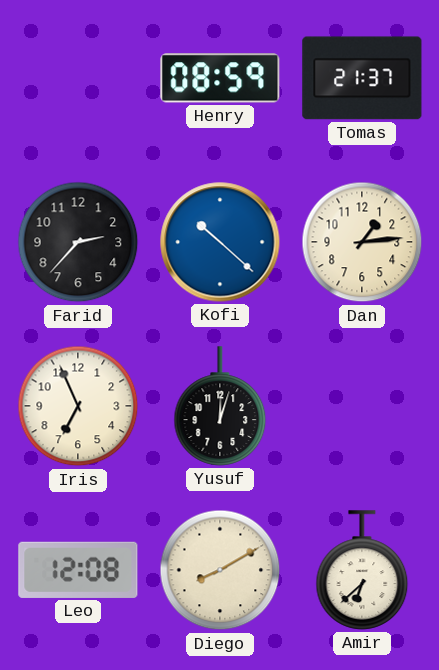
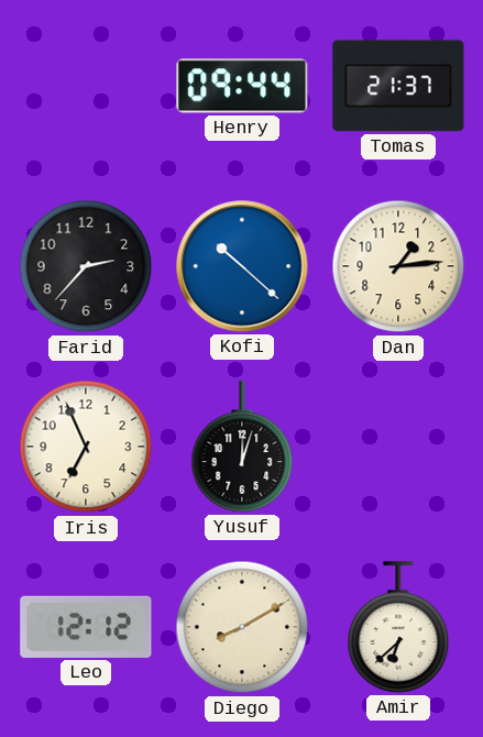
Henry: 08:59 -> 09:44 (242, 86)
Leo: 12:08 -> 12:12 (86, 627)
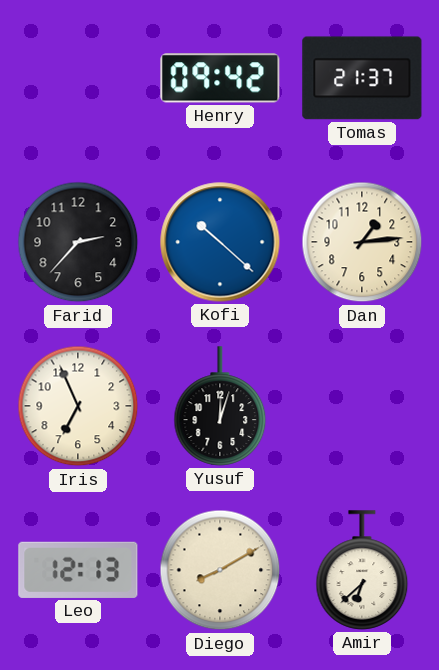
Henry: 09:44 -> 09:42 (220, 78)
Leo: 12:12 -> 12:13 (78, 570)
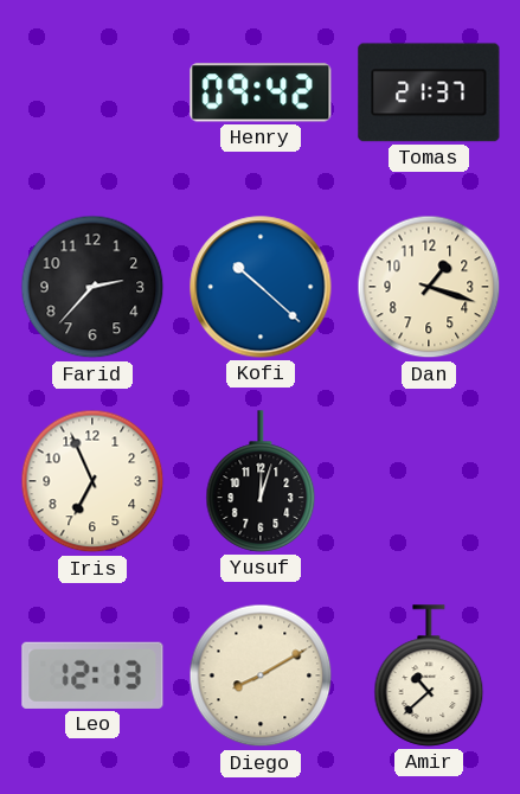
Dan: 1:14 -> 1:18 (429, 287)
Amir: 6:38 -> 10:38 (429, 675)
